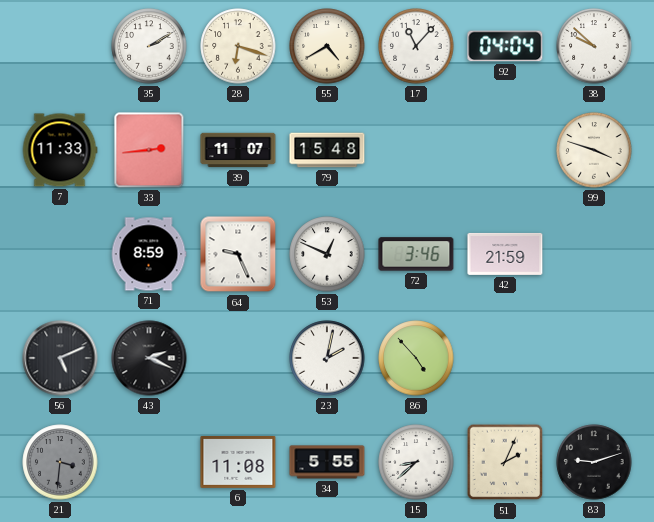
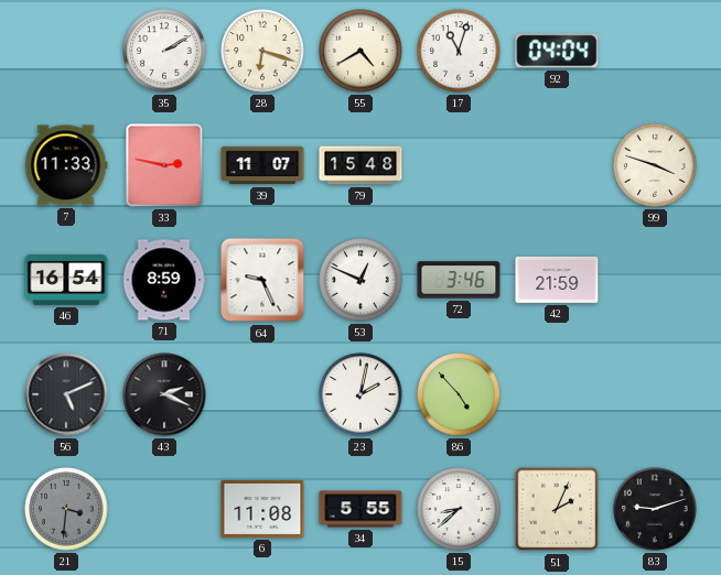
17: 11:07 -> 11:03 (459, 51)
38: 9:52 -> none (594, 46)
33: 2:44 -> 2:47 (164, 165)
46: none -> 16:54 (66, 280)
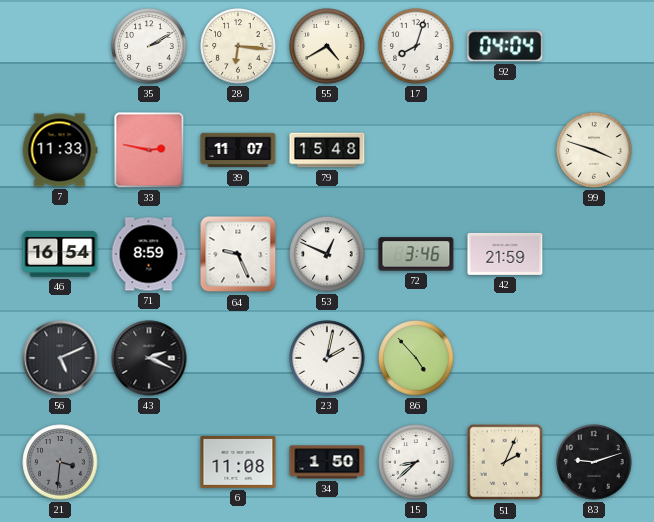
28: 6:18 -> 6:16 (238, 46)
17: 11:03 -> 8:03 (416, 46)
34: 5:55 -> 1:50 (327, 462)
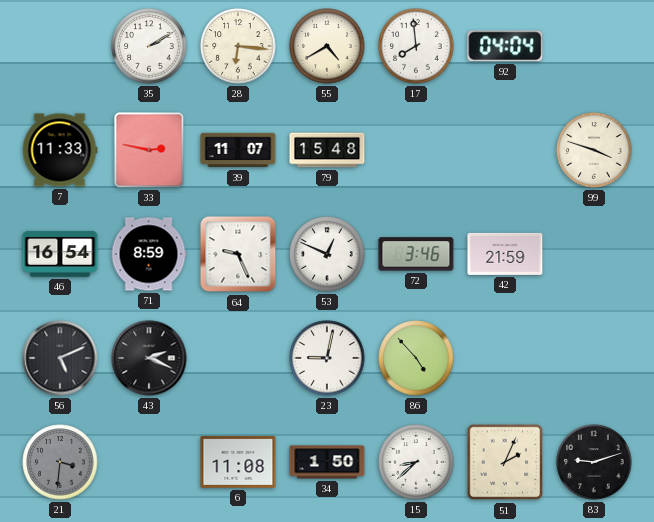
17: 8:03 -> 7:59 (416, 46)
23: 2:02 -> 9:02 (327, 358)
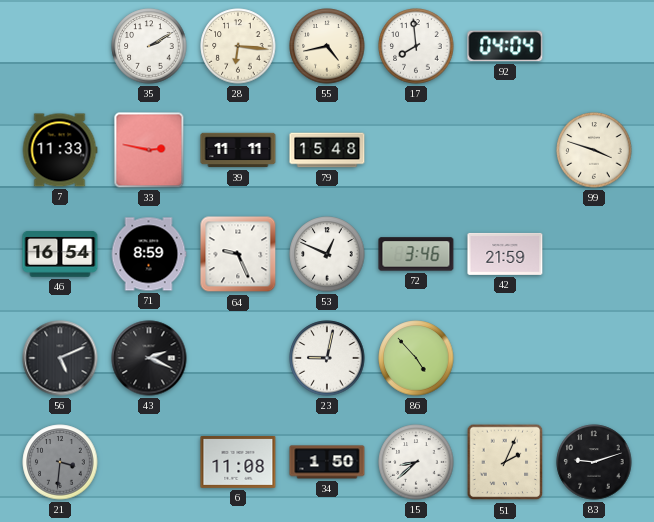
55: 4:40 -> 4:43 (327, 46)
39: 11:07 -> 11:11 (238, 150)
